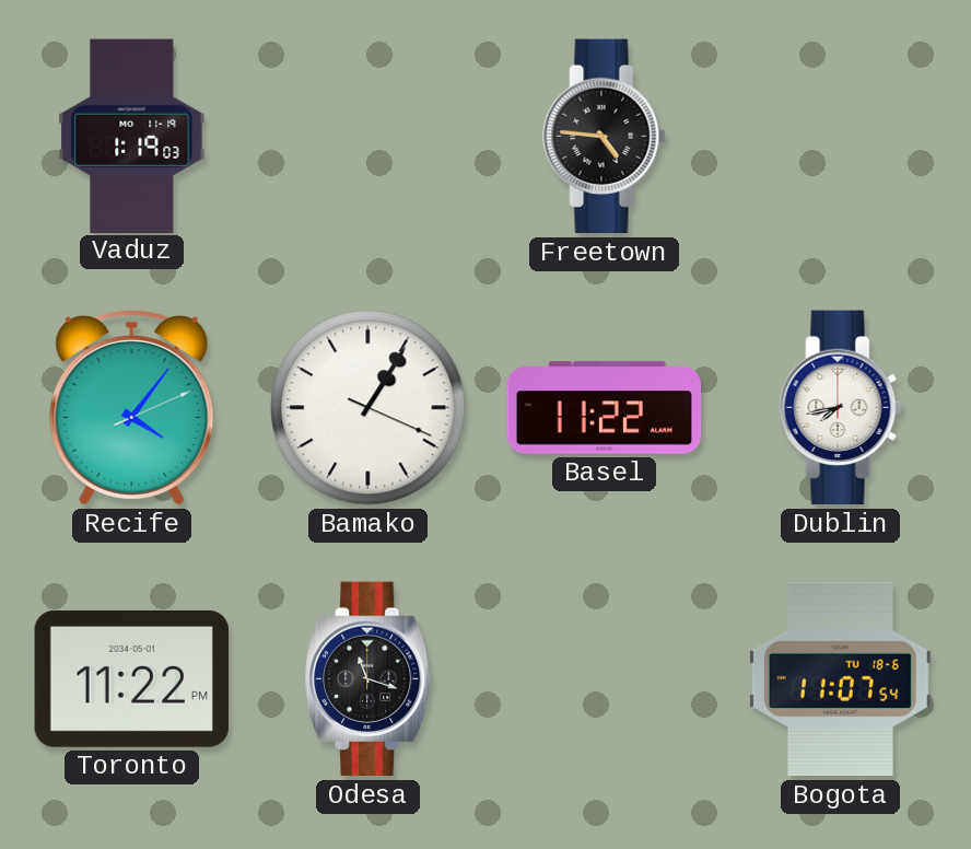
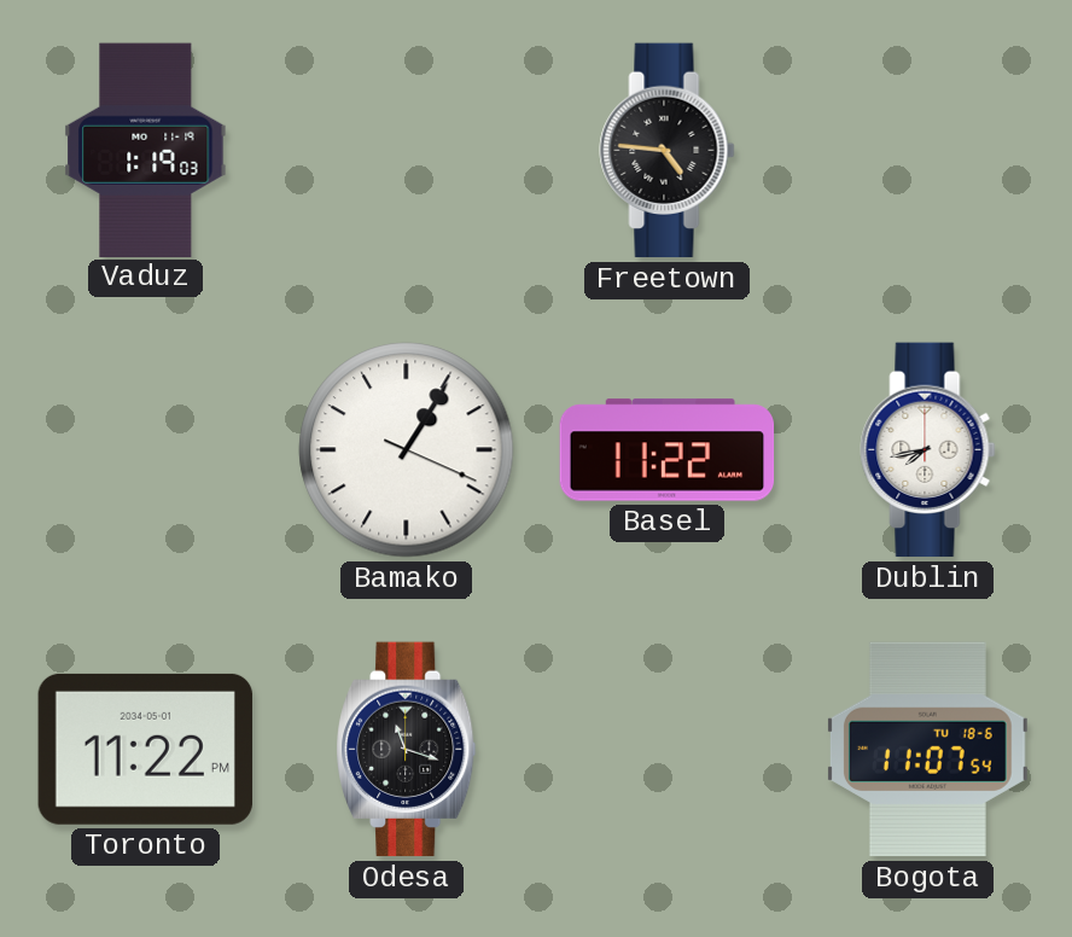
Recife: 4:06 -> none (132, 407)
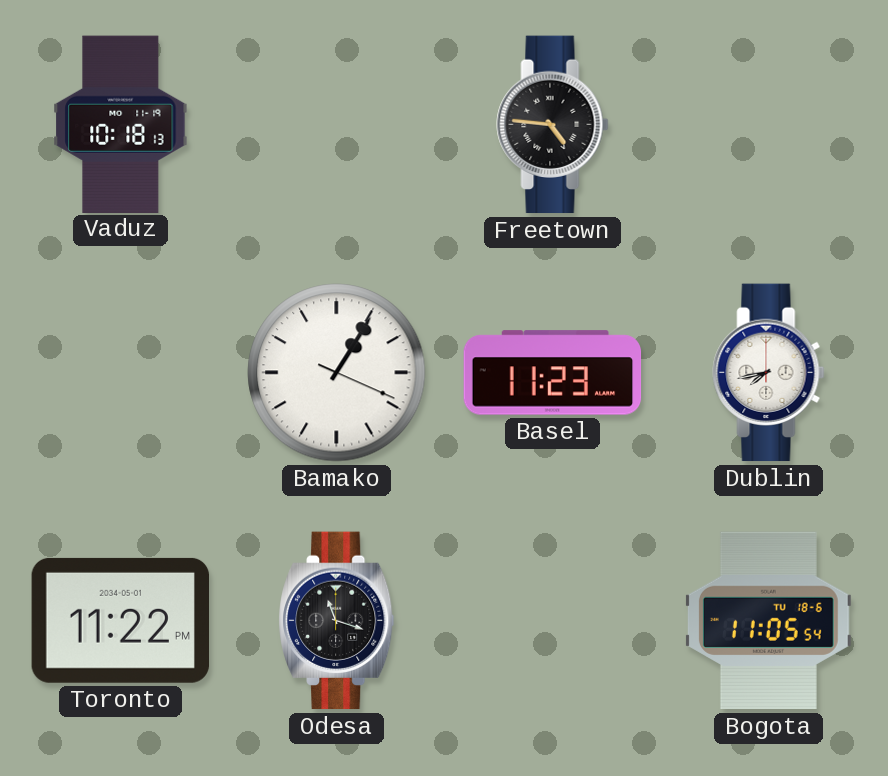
Vaduz: 1:19 -> 10:18 (121, 124)
Basel: 11:22 -> 11:23 (553, 373)
Bogota: 11:07 -> 11:05 (768, 621)
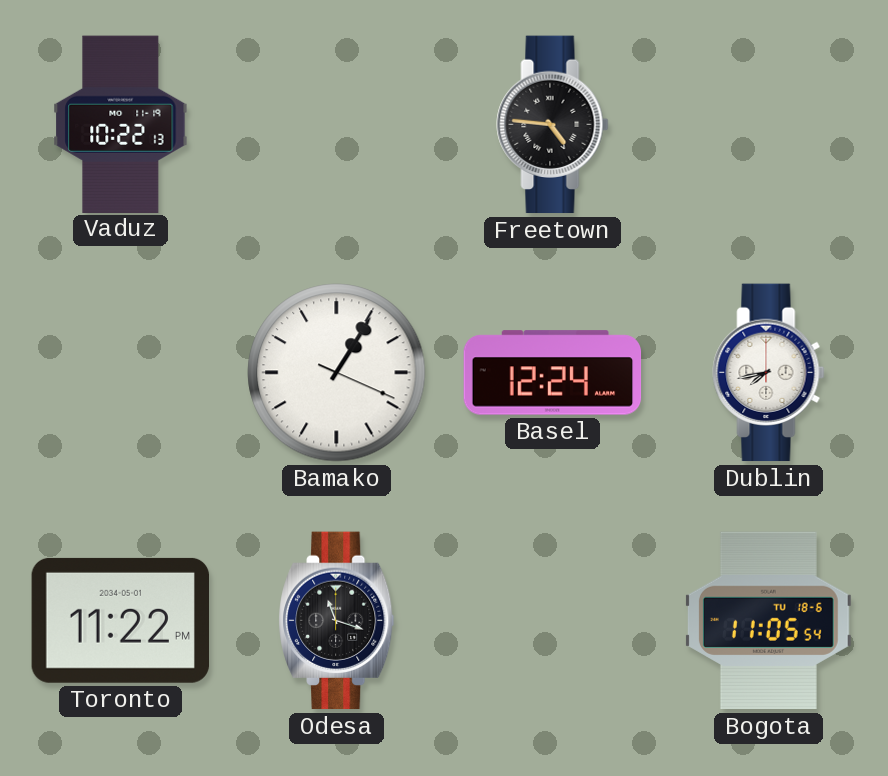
Vaduz: 10:18 -> 10:22 (121, 124)
Basel: 11:23 -> 12:24 (553, 373)
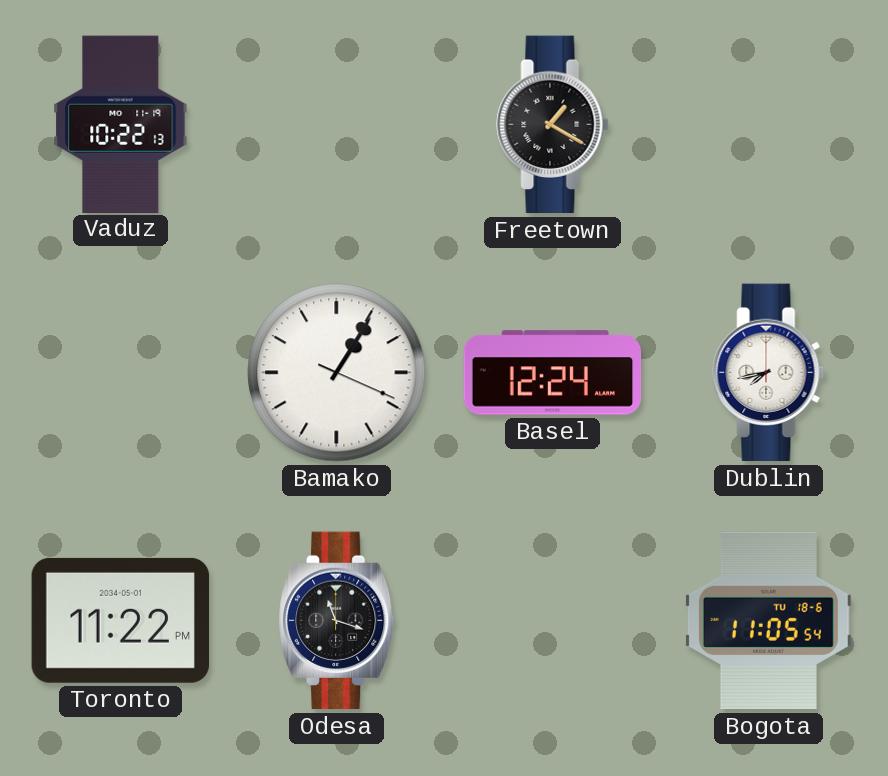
Freetown: 4:46 -> 1:20 (553, 125)
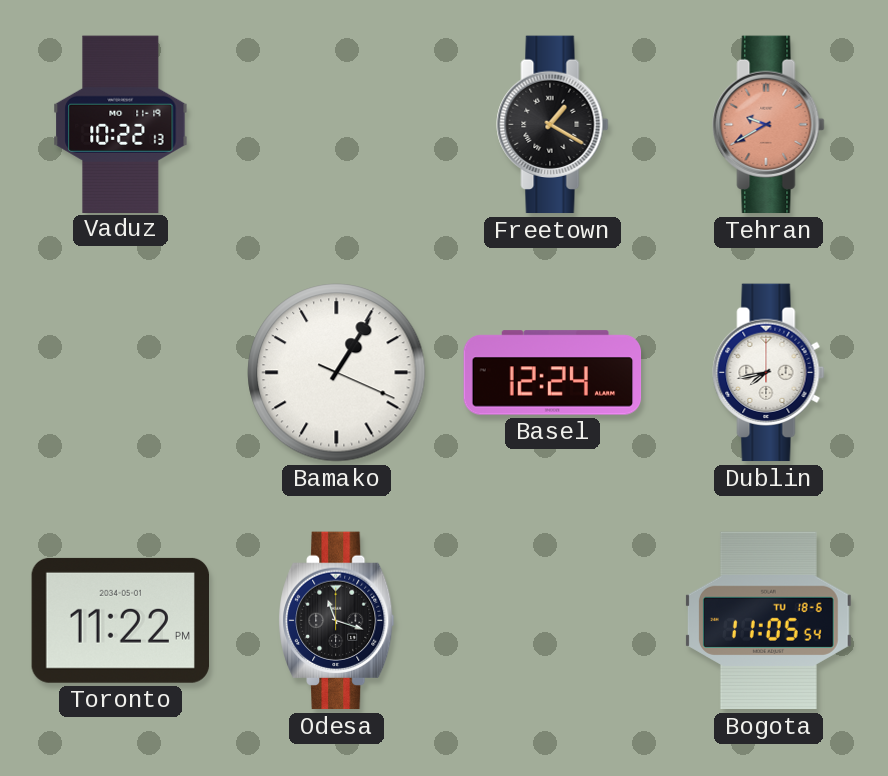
Tehran: none -> 9:40 (769, 125)
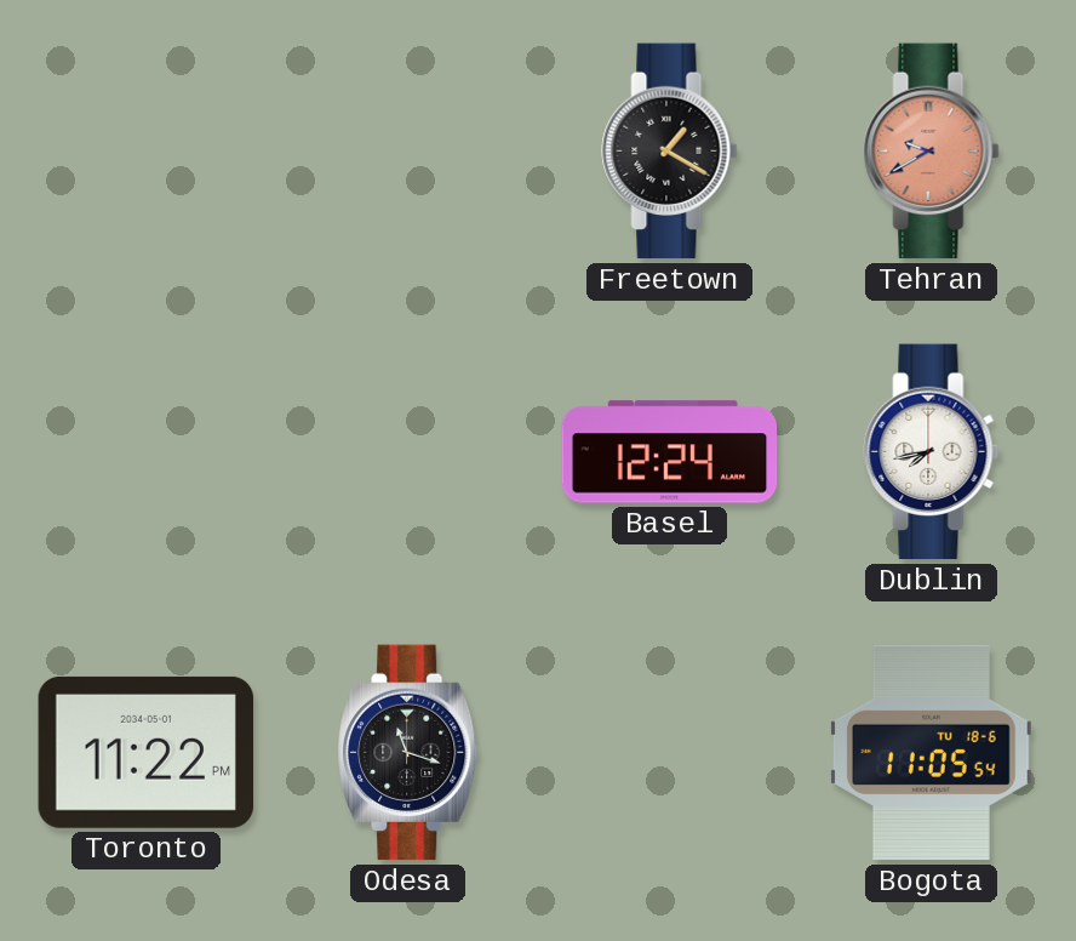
Vaduz: 10:22 -> none (121, 124)
Bamako: 1:05 -> none (337, 373)
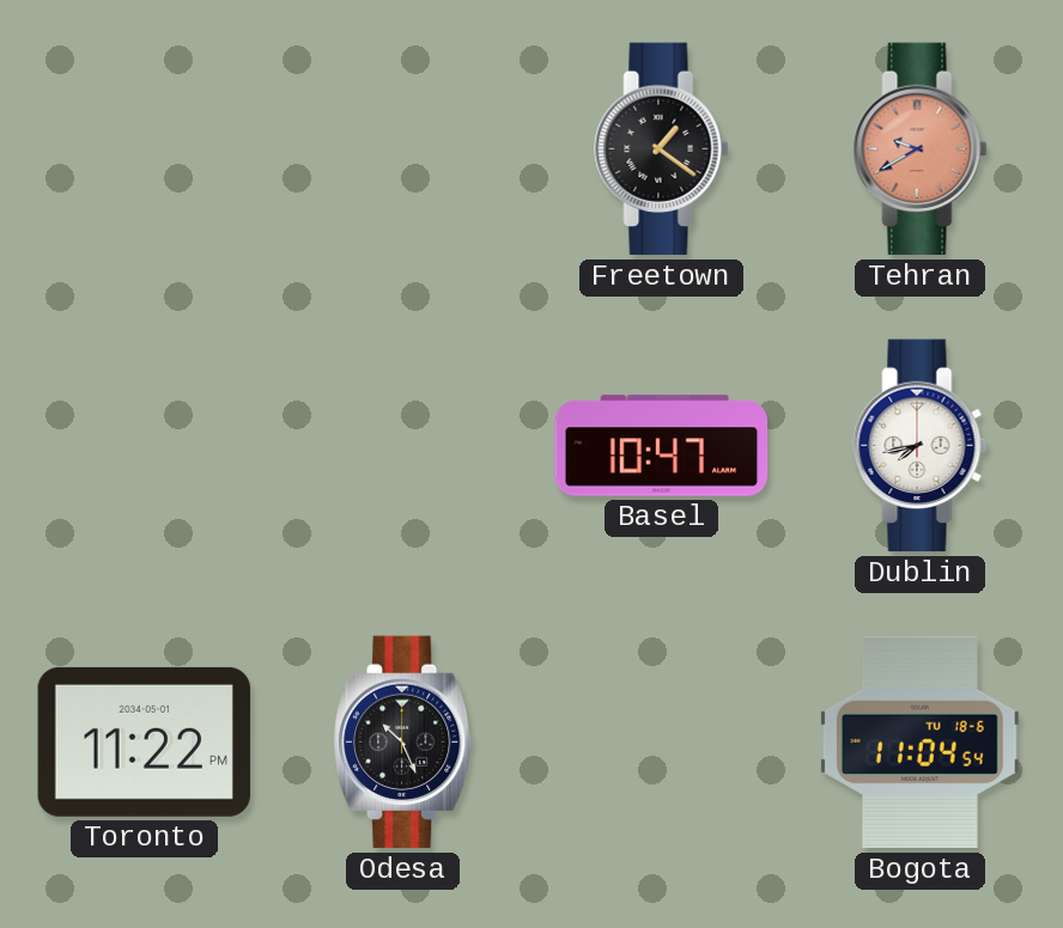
Freetown: 1:20 -> 1:21 (662, 149)
Basel: 12:24 -> 10:47 (662, 446)
Odesa: 11:18 -> 10:26 (403, 743)
Bogota: 11:05 -> 11:04 (919, 743)
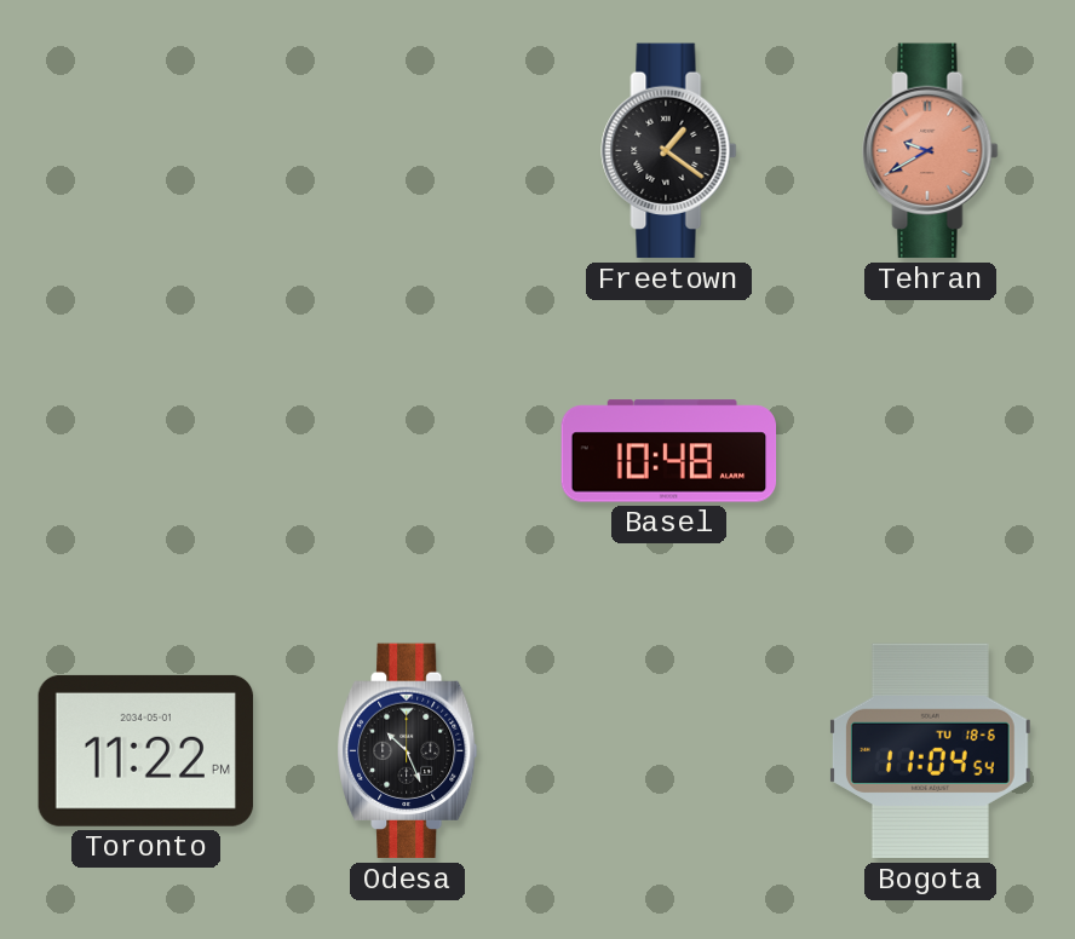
Basel: 10:47 -> 10:48 (669, 451)
Dublin: 7:43 -> none (921, 446)
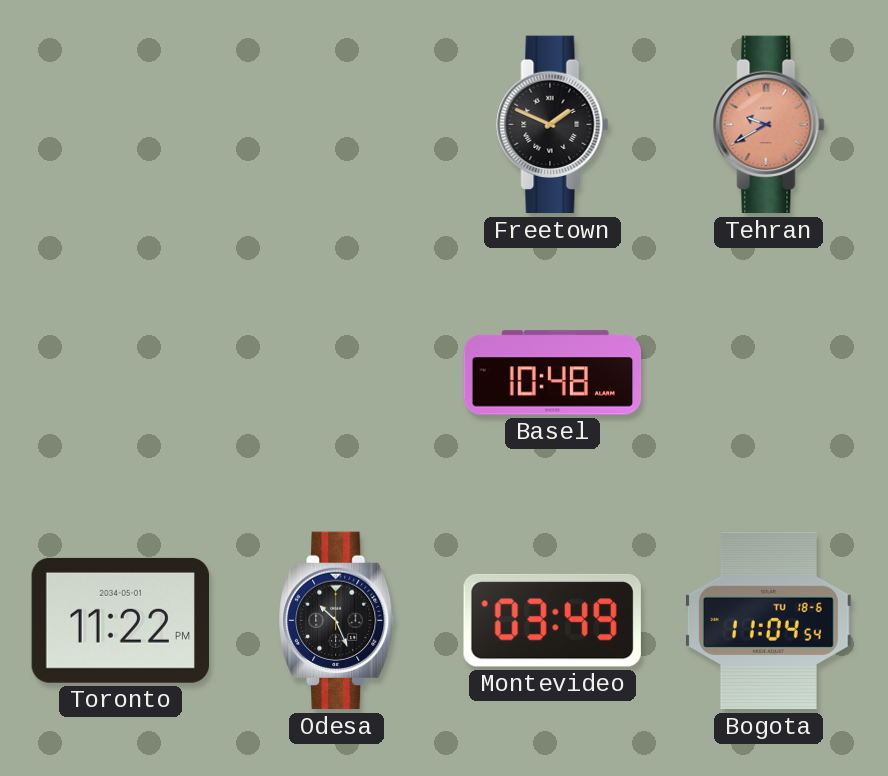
Freetown: 1:21 -> 1:49 (553, 125)
Montevideo: none -> 03:49 (552, 620)
